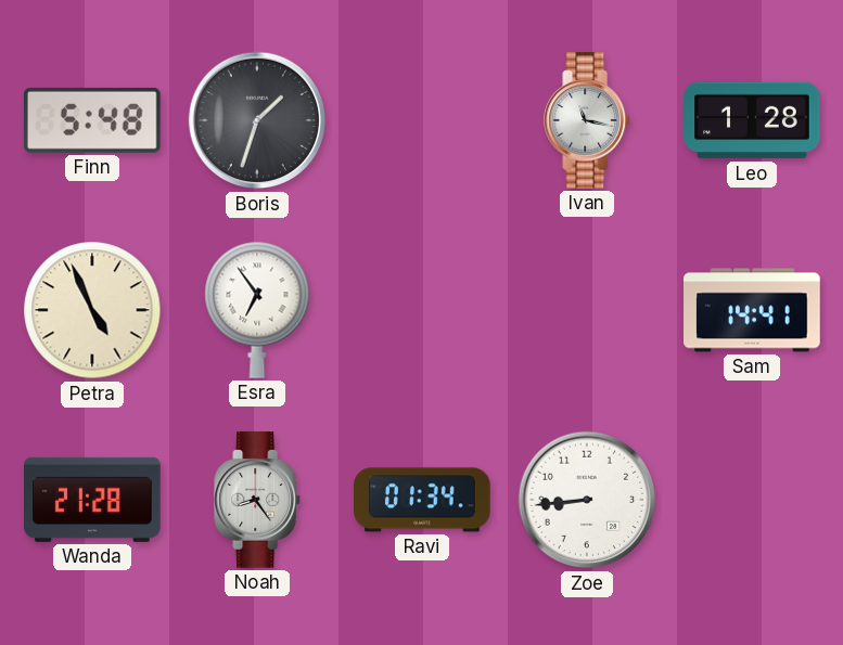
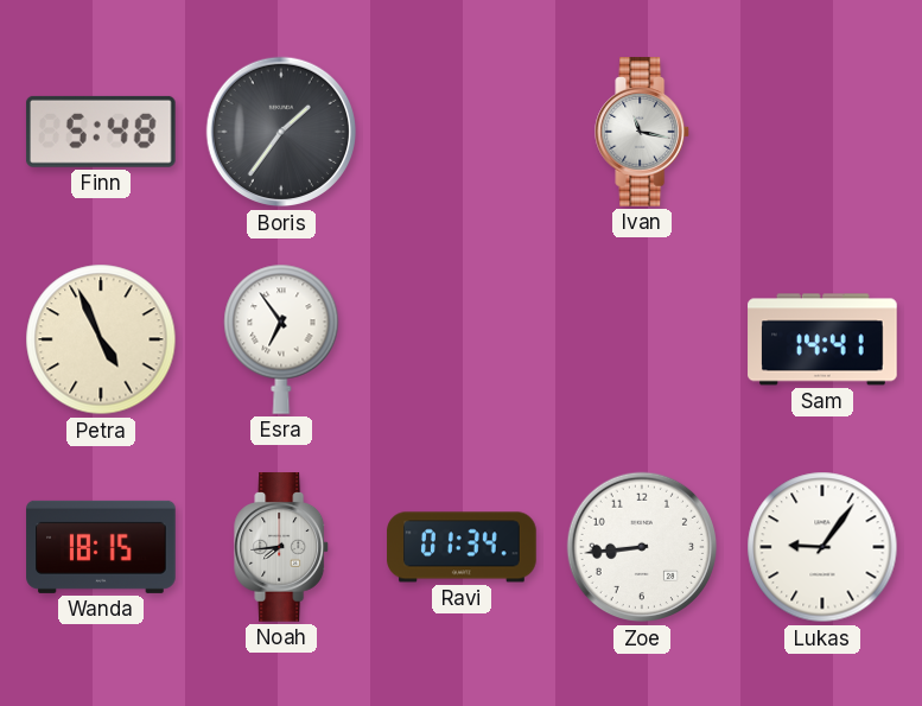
Boris: 1:33 -> 1:36 (281, 132)
Leo: 1:28 -> none (752, 120)
Wanda: 21:28 -> 18:15 (101, 547)
Noah: 8:24 -> 7:44 (282, 547)
Lukas: none -> 9:06 (822, 547)
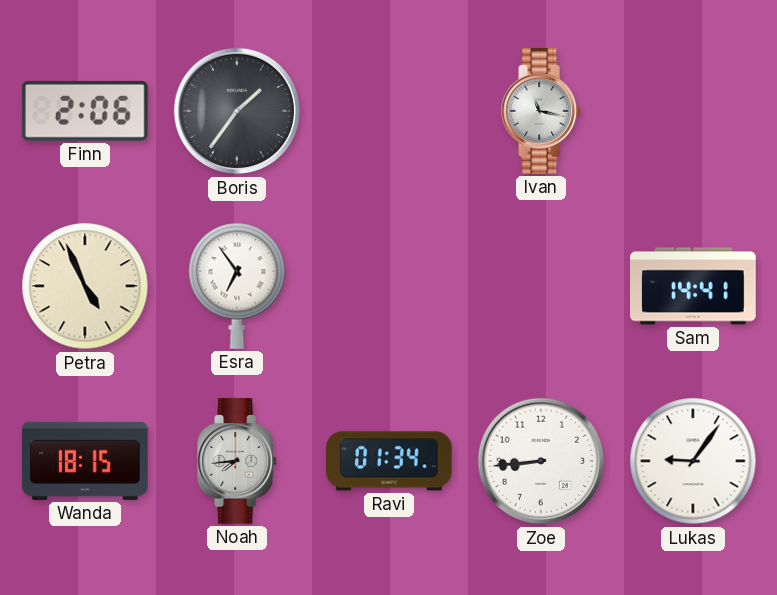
Finn: 5:48 -> 2:06 (85, 111)
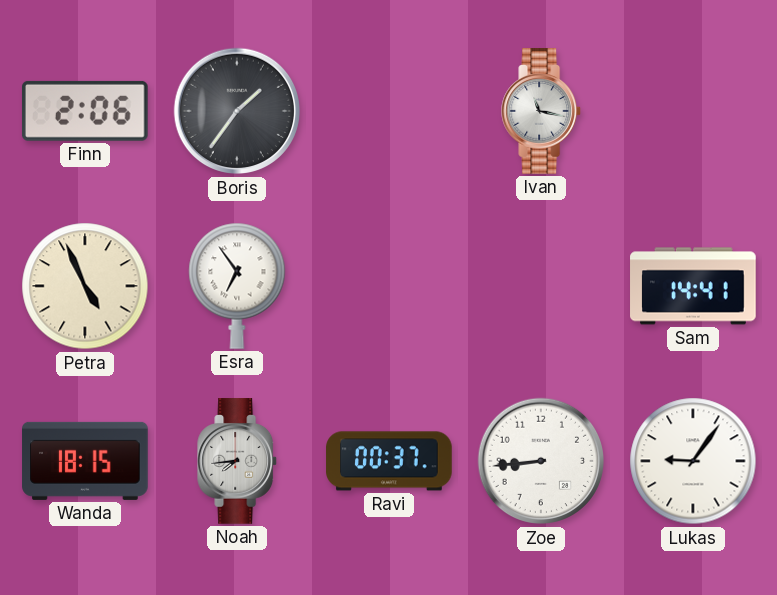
Ravi: 01:34 -> 00:37 (389, 461)
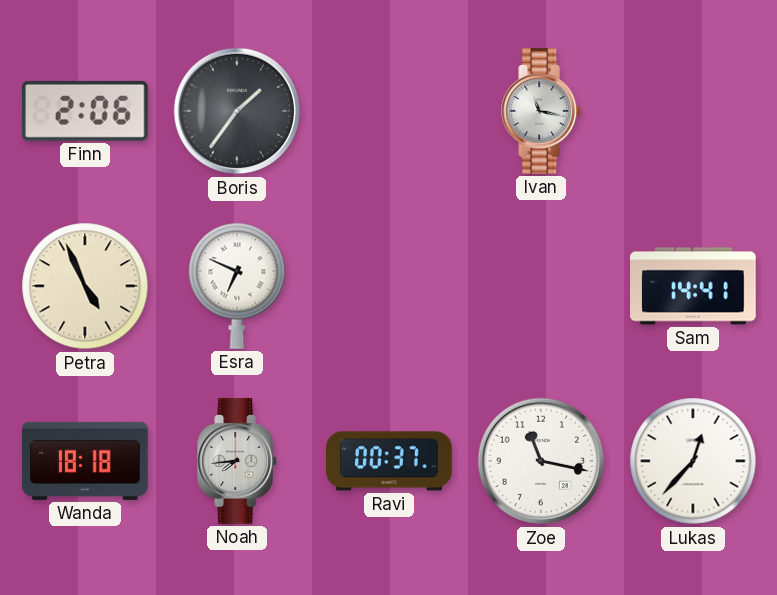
Esra: 6:54 -> 6:49 (237, 286)
Wanda: 18:15 -> 18:18 (85, 461)
Zoe: 8:44 -> 11:17 (541, 461)
Lukas: 9:06 -> 12:37 (693, 461)
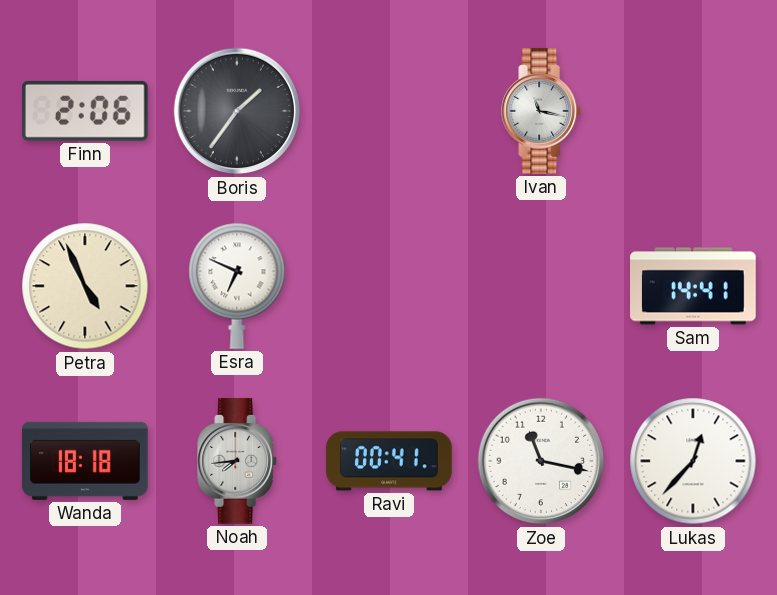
Ravi: 00:37 -> 00:41 (389, 461)
